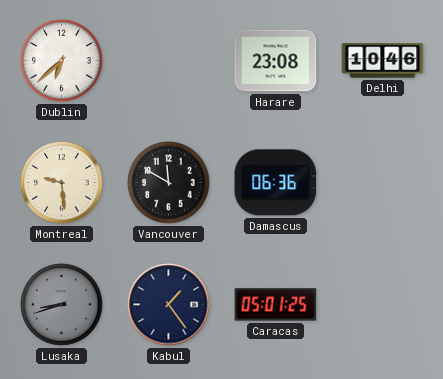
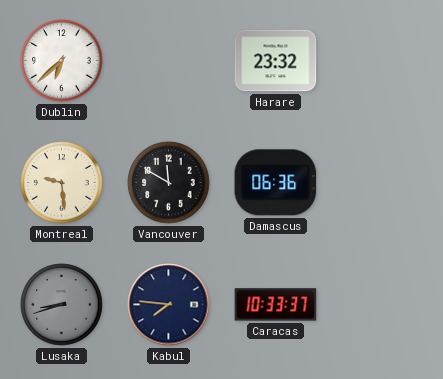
Harare: 23:08 -> 23:32 (276, 61)
Delhi: 10:46 -> none (383, 61)
Kabul: 1:24 -> 7:46 (169, 305)
Caracas: 05:01 -> 10:33 (276, 305)
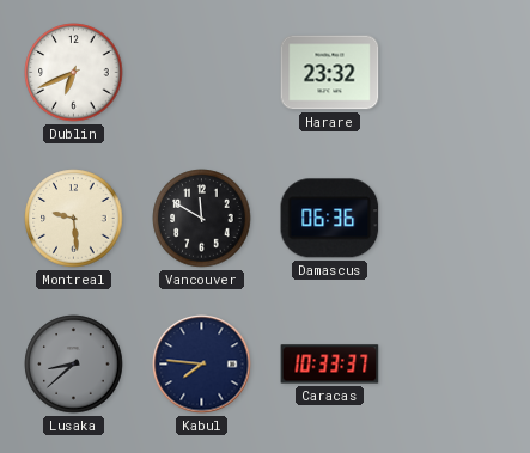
Dublin: 6:38 -> 6:41 (74, 73)
Lusaka: 8:42 -> 8:38 (74, 365)
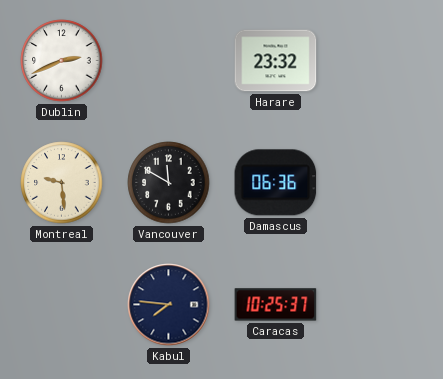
Dublin: 6:41 -> 2:41 (62, 61)
Lusaka: 8:38 -> none (74, 365)
Caracas: 10:33 -> 10:25 (276, 305)
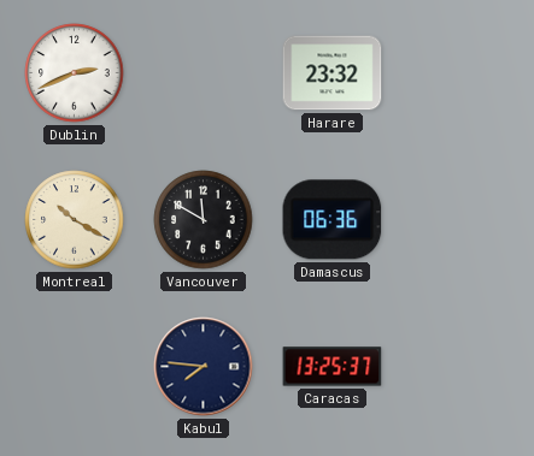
Montreal: 9:29 -> 10:20 (75, 220)
Caracas: 10:25 -> 13:25 (333, 367)
